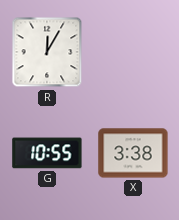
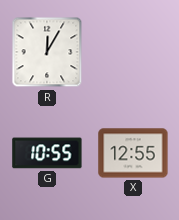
X: 3:38 -> 12:55 (133, 153)
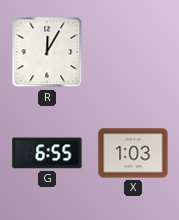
G: 10:55 -> 6:55 (47, 153)
X: 12:55 -> 1:03 (133, 153)
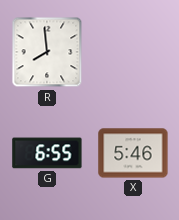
R: 12:05 -> 7:59 (47, 52)
X: 1:03 -> 5:46 (133, 153)
